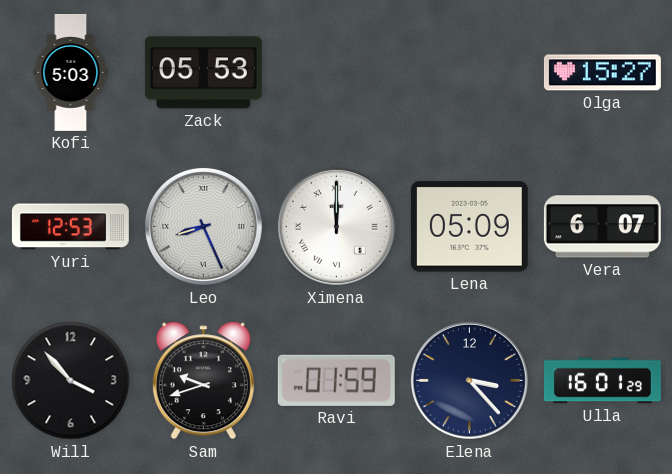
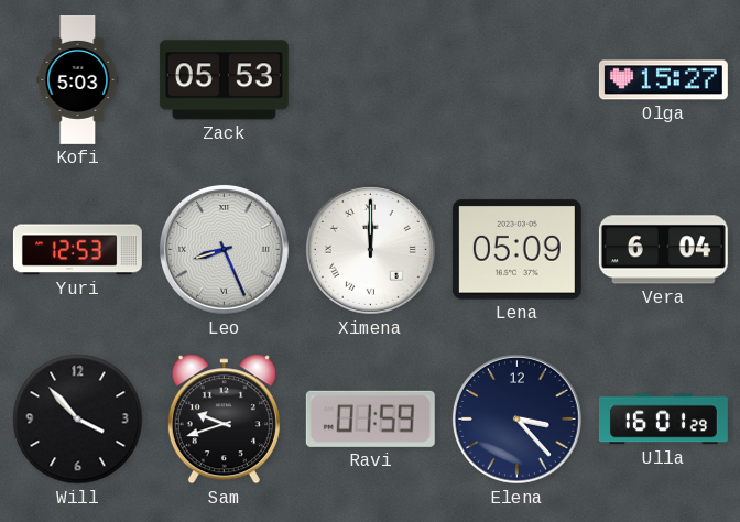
Vera: 6:07 -> 6:04 (663, 250)
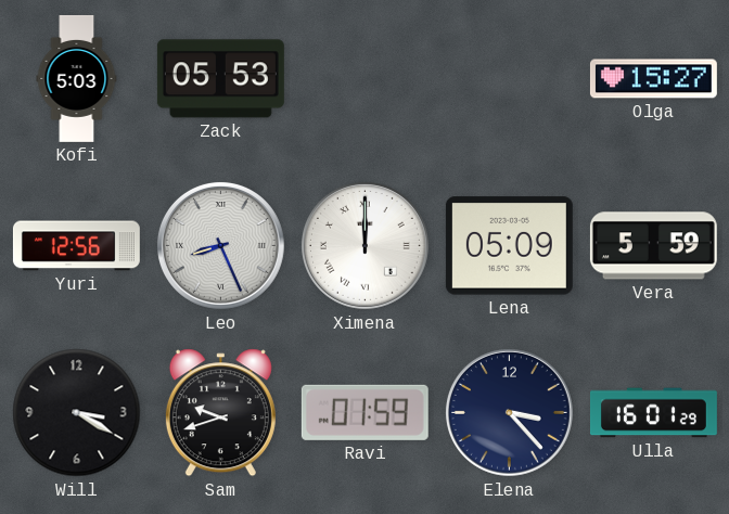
Yuri: 12:53 -> 12:56 (76, 246)
Vera: 6:04 -> 5:59 (653, 246)
Will: 3:53 -> 3:20 (77, 413)
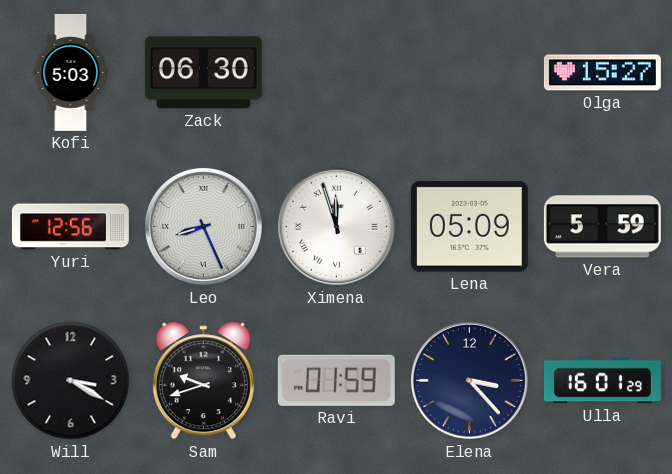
Zack: 05:53 -> 06:30 (203, 73)
Ximena: 12:00 -> 11:57 (336, 226)
